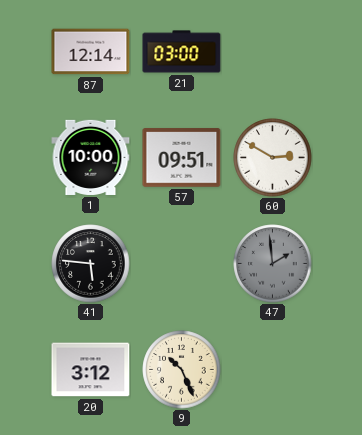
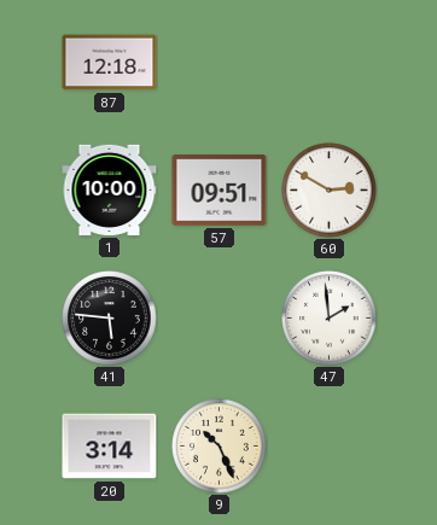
87: 12:14 -> 12:18 (110, 63)
21: 03:00 -> none (182, 52)
47 dial: grey -> white (330, 319)
20: 3:12 -> 3:14 (110, 447)
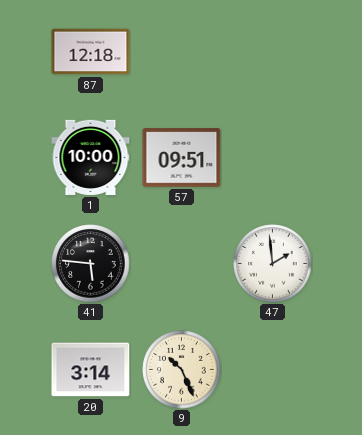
60: 2:50 -> none (330, 191)
